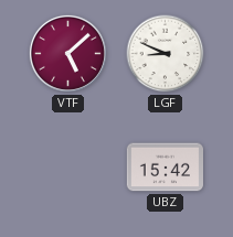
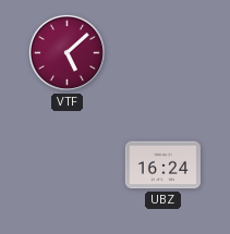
LGF: 8:49 -> none (166, 54)
UBZ: 15:42 -> 16:24 (162, 165)
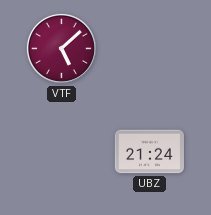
UBZ: 16:24 -> 21:24 (149, 152)
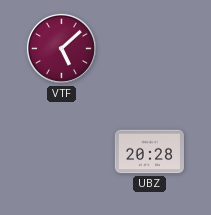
UBZ: 21:24 -> 20:28 (149, 152)
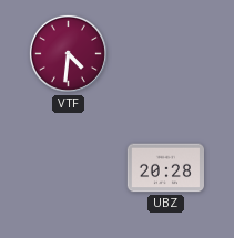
VTF: 5:08 -> 4:31 (68, 53)
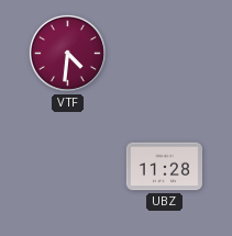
UBZ: 20:28 -> 11:28 (164, 167)
